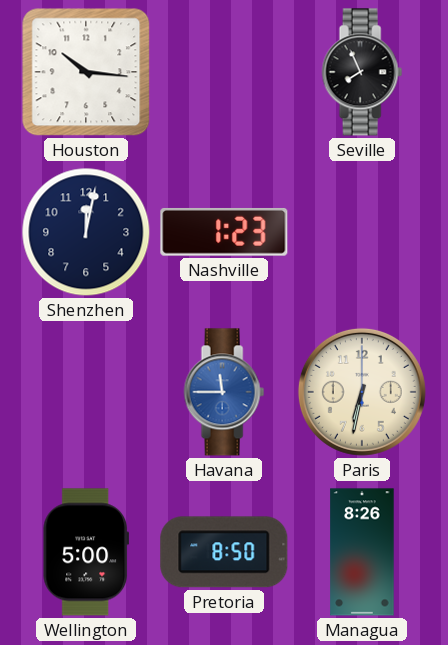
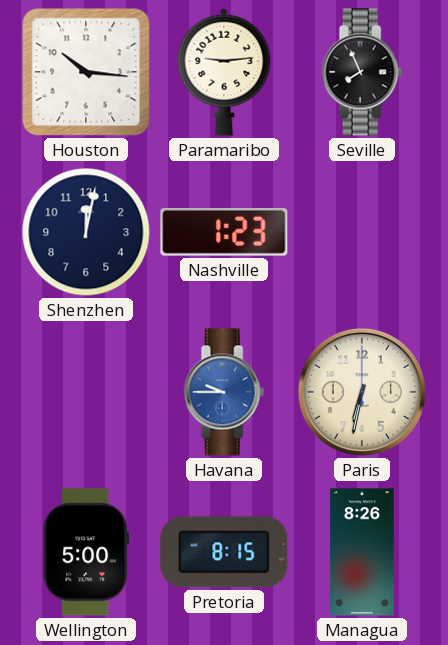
Paramaribo: none -> 9:14 (224, 72)
Havana: 11:45 -> 9:45 (224, 392)
Pretoria: 8:50 -> 8:15 (224, 552)
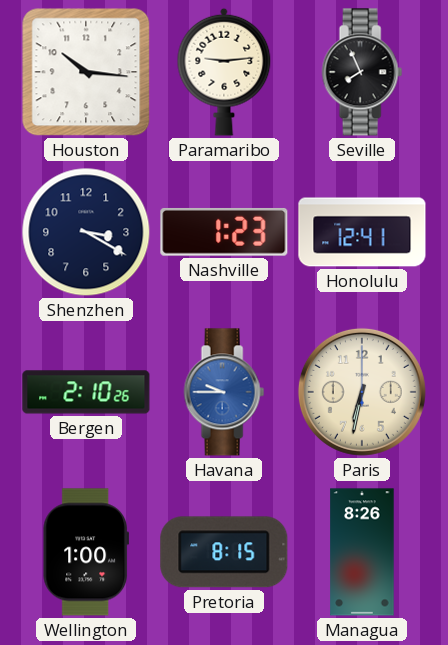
Shenzhen: 12:02 -> 3:20 (86, 232)
Honolulu: none -> 12:41 (362, 232)
Bergen: none -> 2:10 (86, 392)
Wellington: 5:00 -> 1:00 (85, 552)
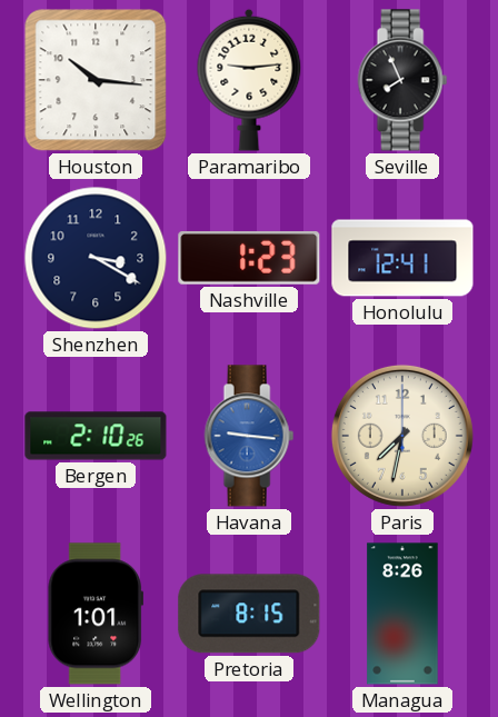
Havana: 9:45 -> 9:16 (249, 436)
Paris: 6:32 -> 7:32 (402, 436)
Wellington: 1:00 -> 1:01 (94, 614)
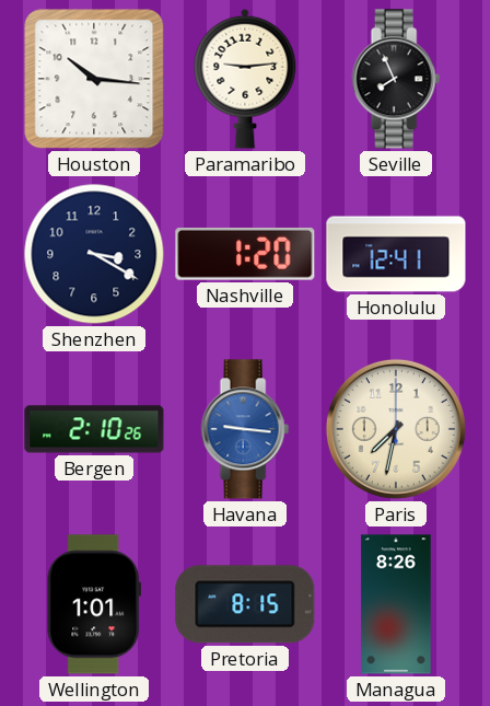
Nashville: 1:23 -> 1:20 (245, 254)
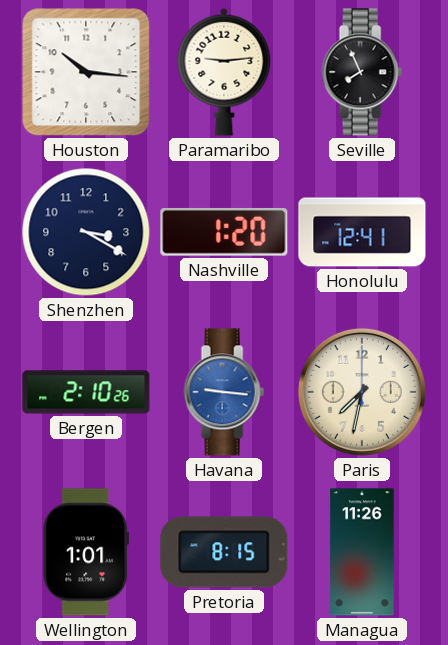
Managua: 8:26 -> 11:26 (362, 552)
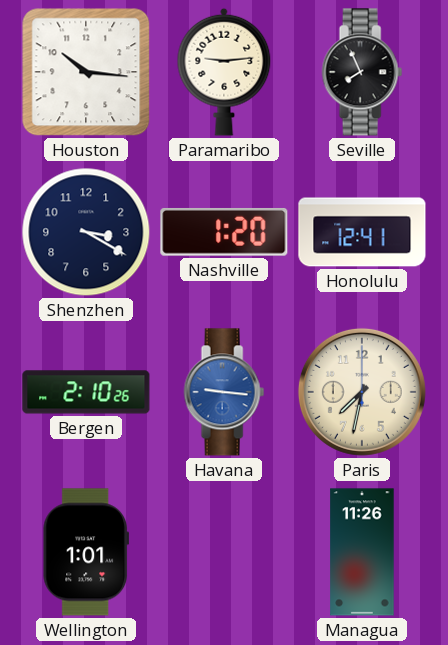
Pretoria: 8:15 -> none (224, 552)
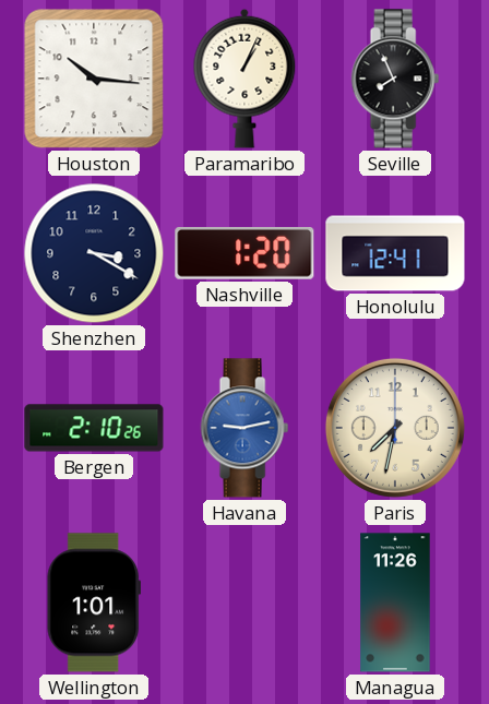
Paramaribo: 9:14 -> 1:04 (244, 79)
Havana: 9:16 -> 9:13 (244, 428)
